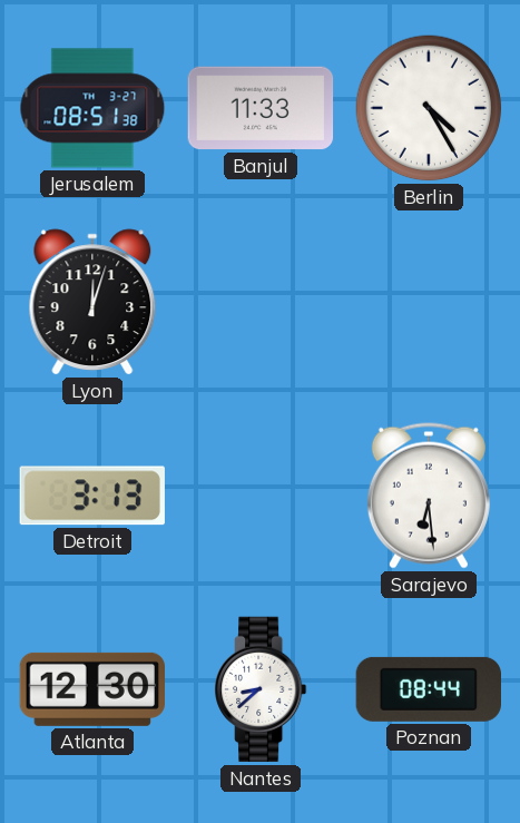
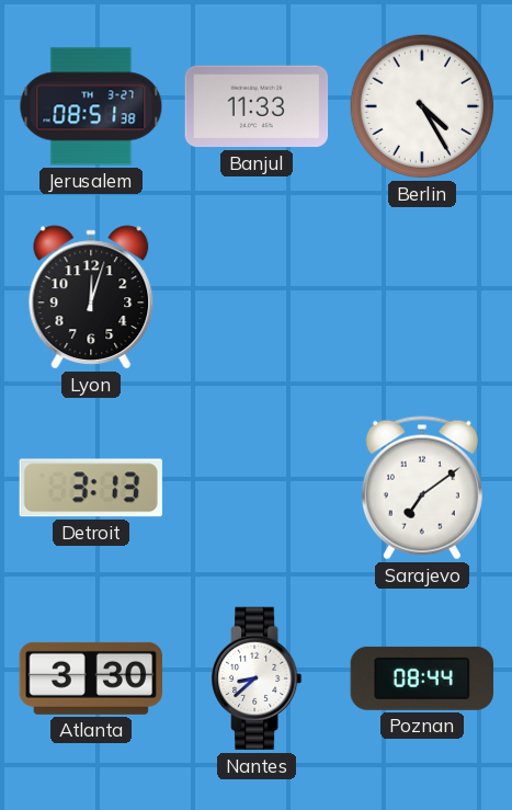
Sarajevo: 6:29 -> 7:09 (422, 488)
Atlanta: 12:30 -> 3:30 (90, 678)
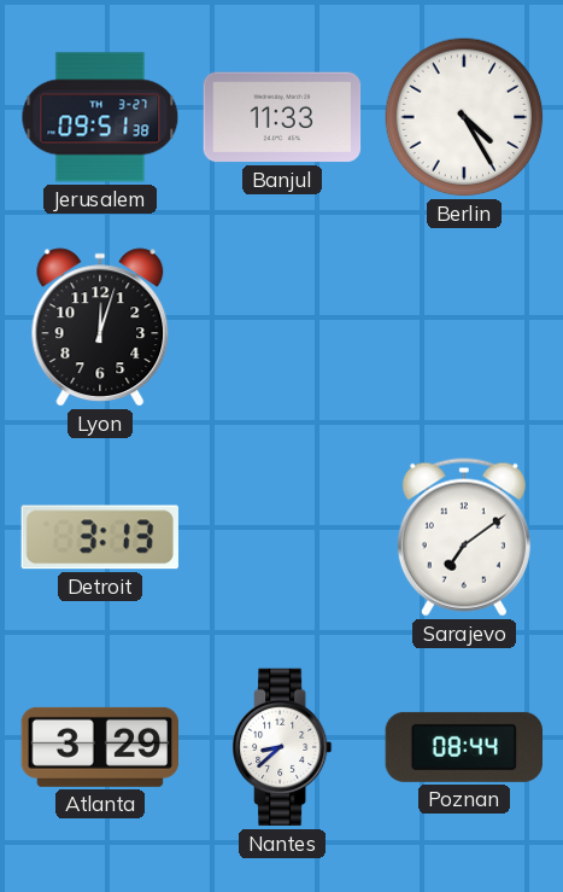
Jerusalem: 08:51 -> 09:51 (100, 117)
Atlanta: 3:30 -> 3:29 (99, 747)
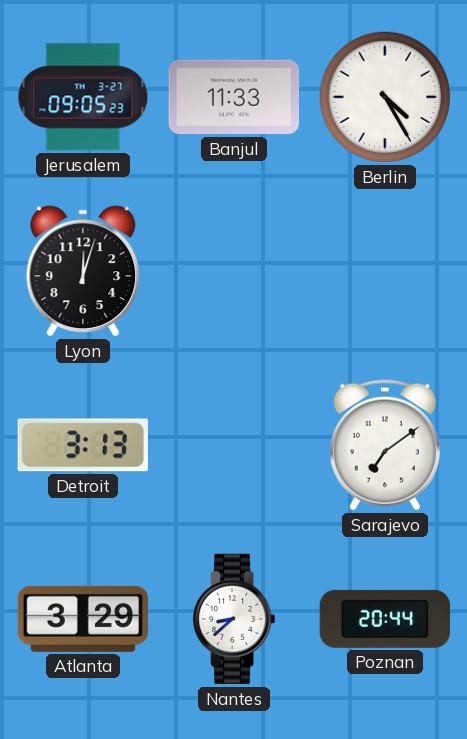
Jerusalem: 09:51 -> 09:05 (83, 97)
Poznan: 08:44 -> 20:44 (384, 619)
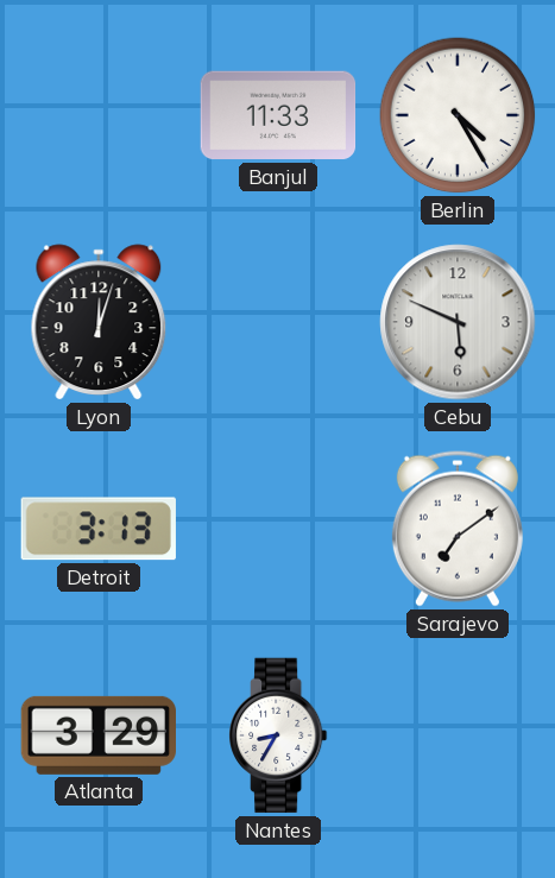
Jerusalem: 09:05 -> none (83, 97)
Cebu: none -> 5:49 (458, 322)
Nantes: 8:38 -> 8:35 (279, 735)
Poznan: 20:44 -> none (384, 619)
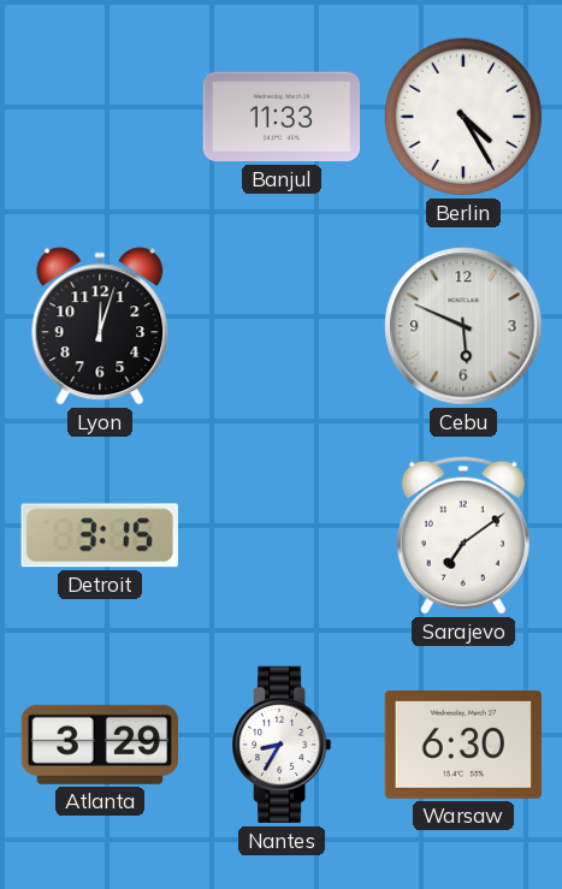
Detroit: 3:13 -> 3:15 (100, 535)
Warsaw: none -> 6:30 (463, 745)
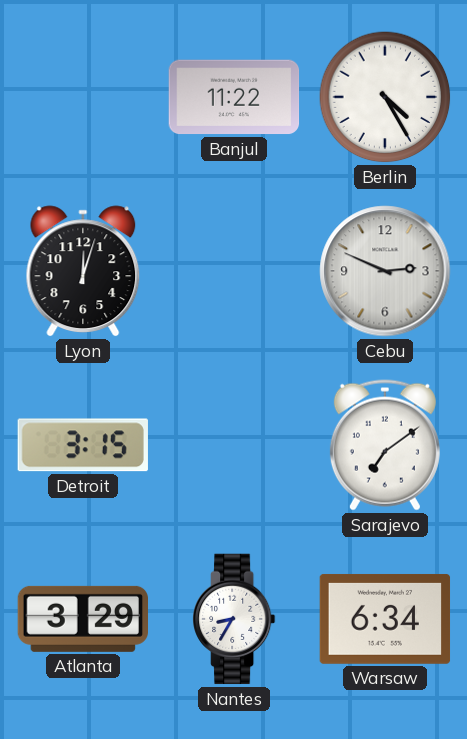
Banjul: 11:33 -> 11:22 (234, 97)
Cebu: 5:49 -> 2:49 (385, 271)
Warsaw: 6:30 -> 6:34 (385, 619)
